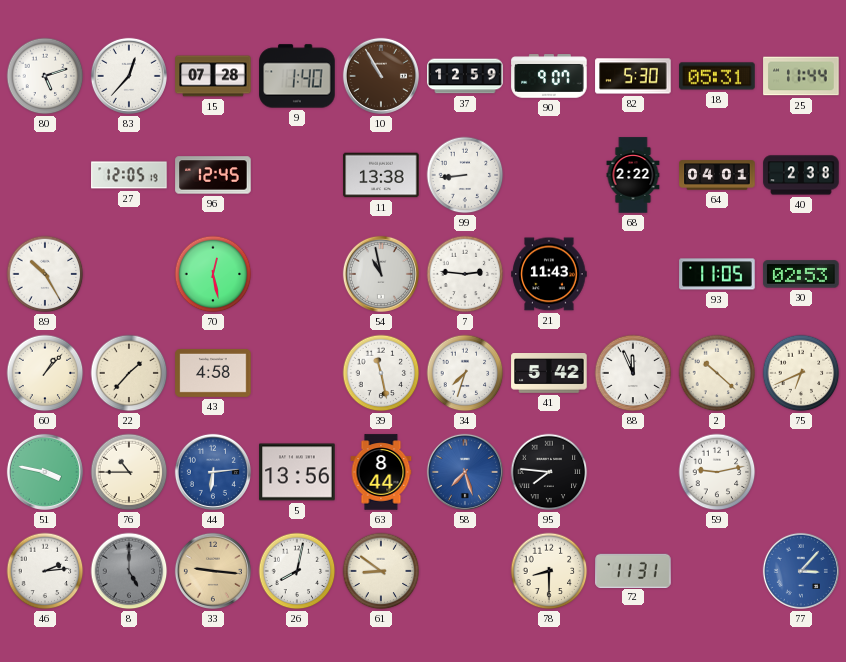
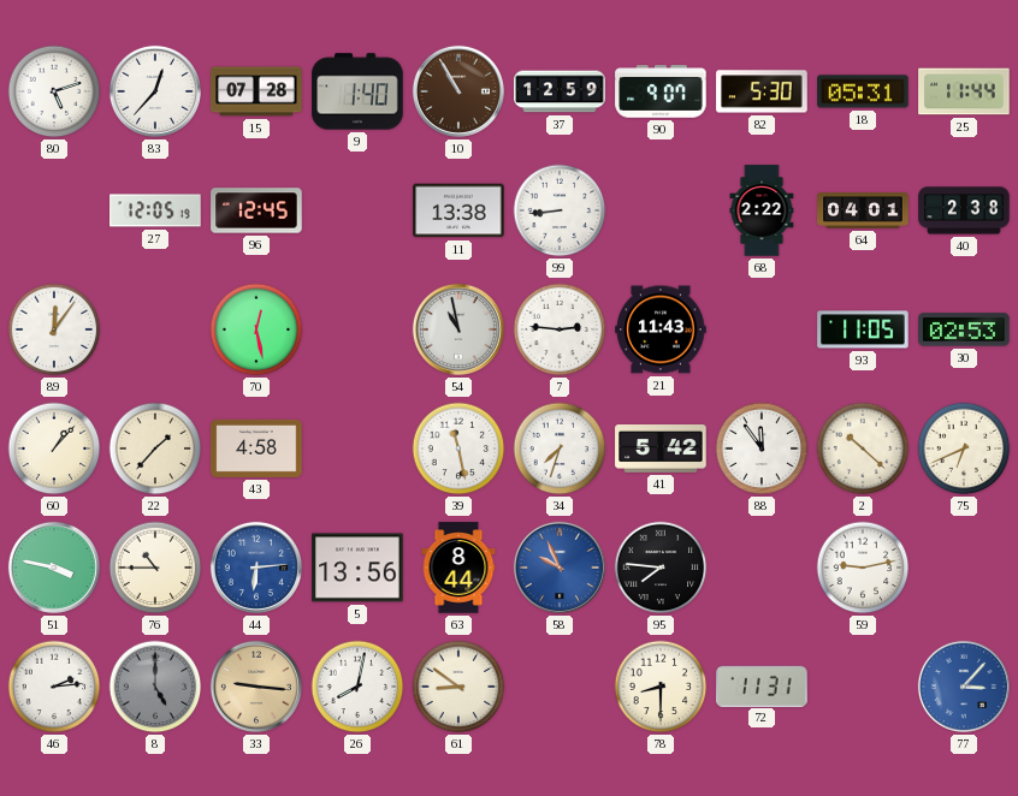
89: 10:25 -> 12:06 (54, 329)
88: 11:56 -> 11:54 (762, 449)
58: 7:27 -> 9:56 (560, 568)
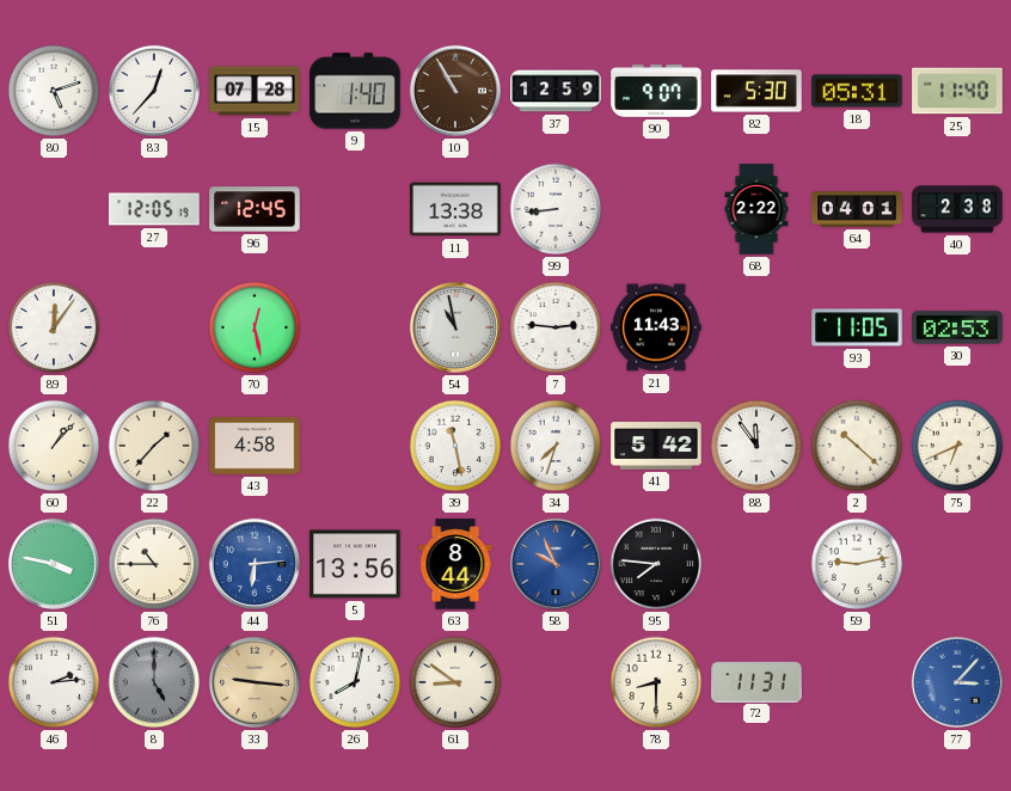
25: 11:44 -> 11:40 (957, 91)
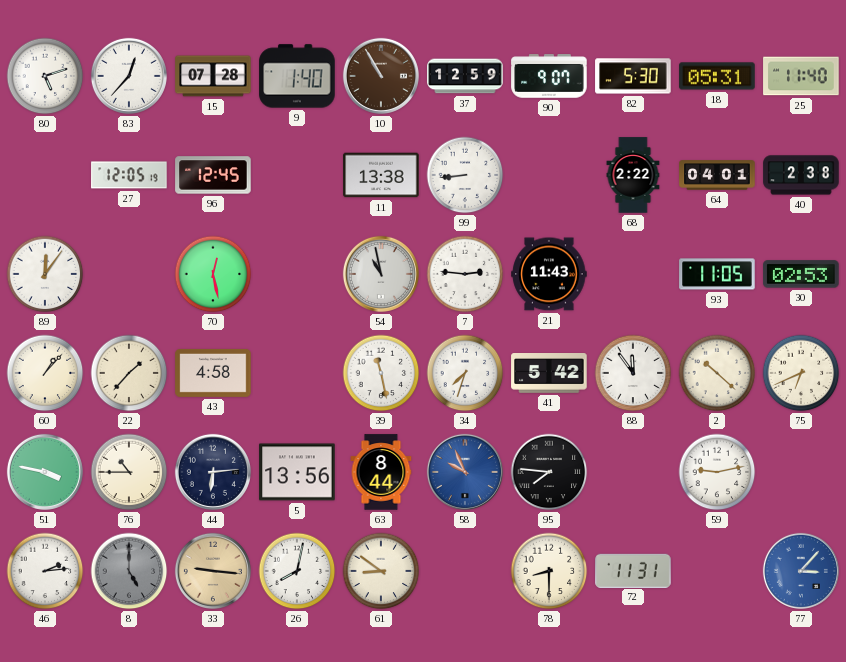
44 dial: blue -> navy (213, 472)
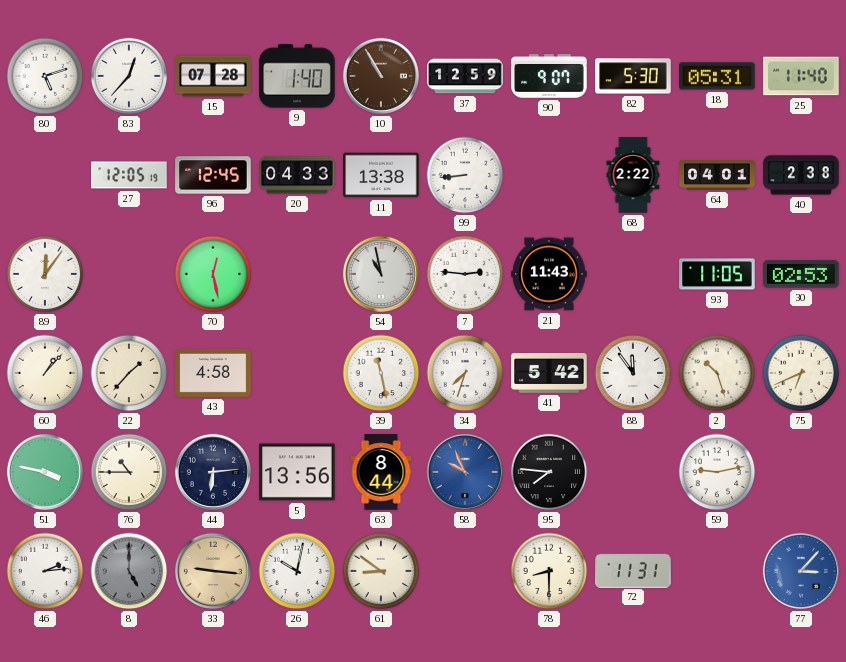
20: none -> 04:33 (297, 175)
2: 10:22 -> 10:27 (717, 373)
26: 8:02 -> 10:02 (297, 571)
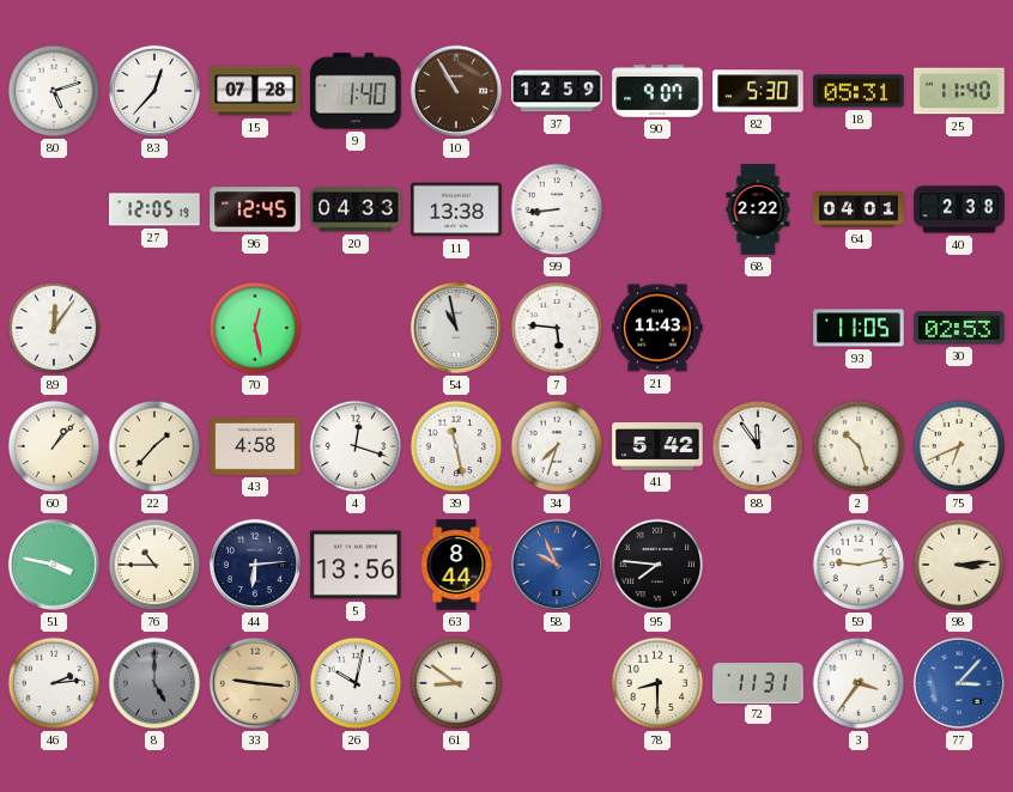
7: 2:46 -> 5:46 (557, 328)
4: none -> 12:18 (356, 446)
98: none -> 3:14 (959, 565)
3: none -> 3:36 (859, 683)
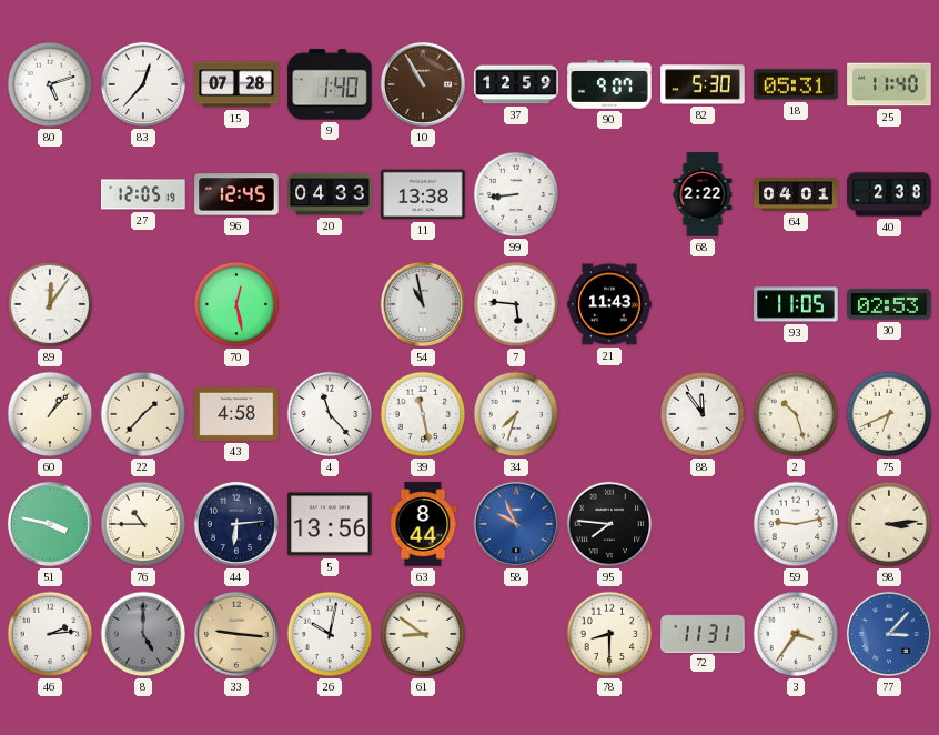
4: 12:18 -> 11:23 (330, 414)
41: 5:42 -> none (657, 447)
